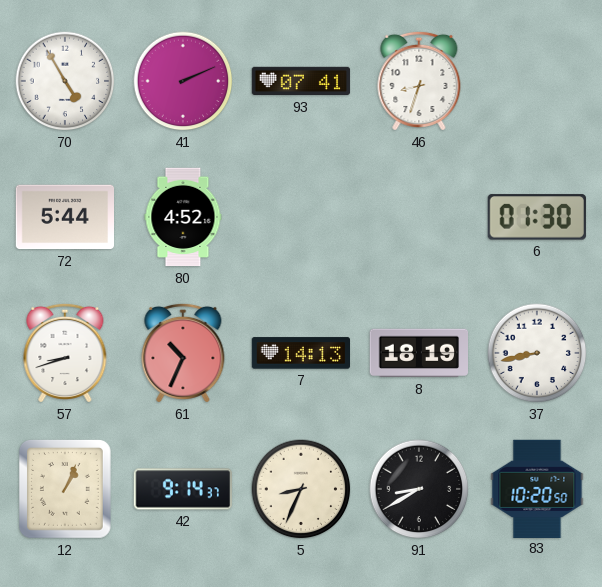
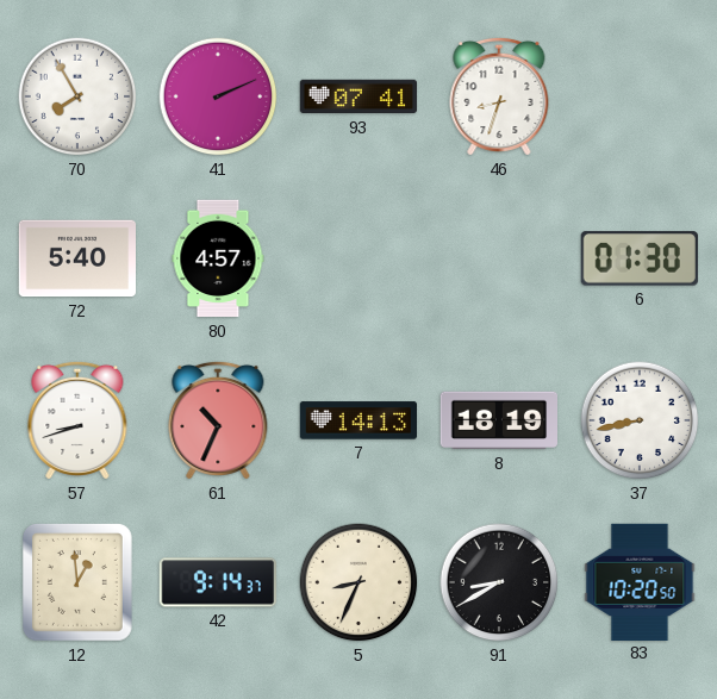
70: 4:55 -> 7:55 (77, 96)
72: 5:44 -> 5:40 (76, 258)
80: 4:52 -> 4:57 (218, 258)
12: 1:04 -> 12:59 (77, 583)
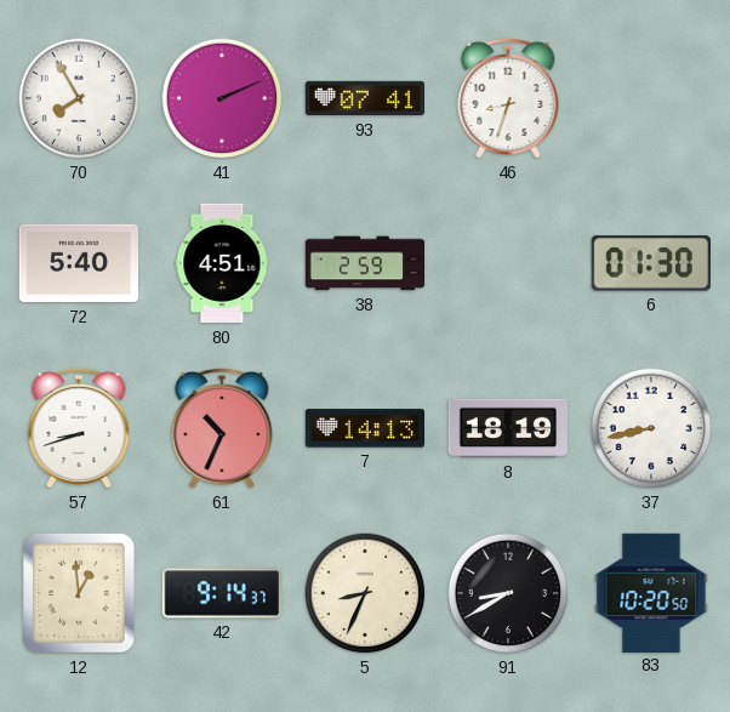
80: 4:57 -> 4:51 (222, 263)
38: none -> 2:59 (365, 263)
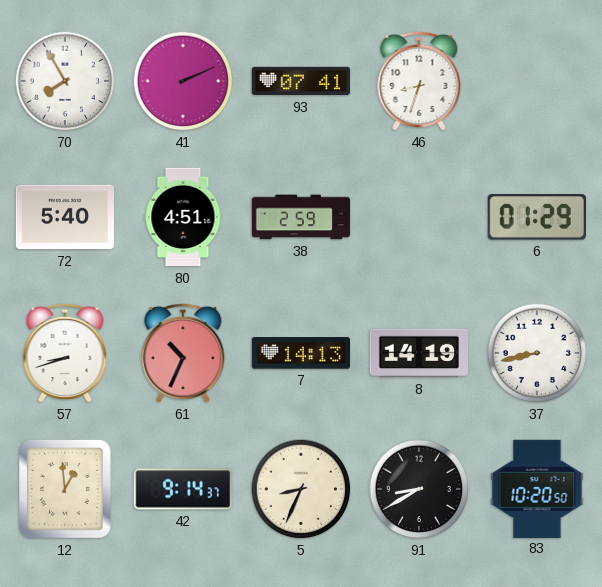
6: 01:30 -> 01:29 (537, 217)
8: 18:19 -> 14:19 (418, 353)
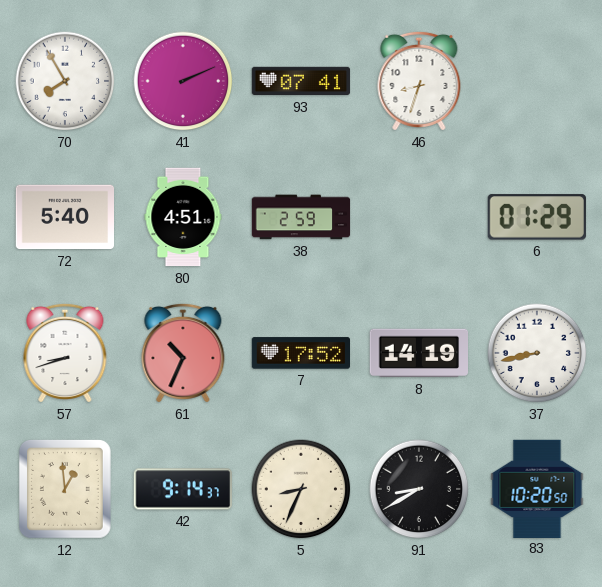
7: 14:13 -> 17:52 (300, 353)
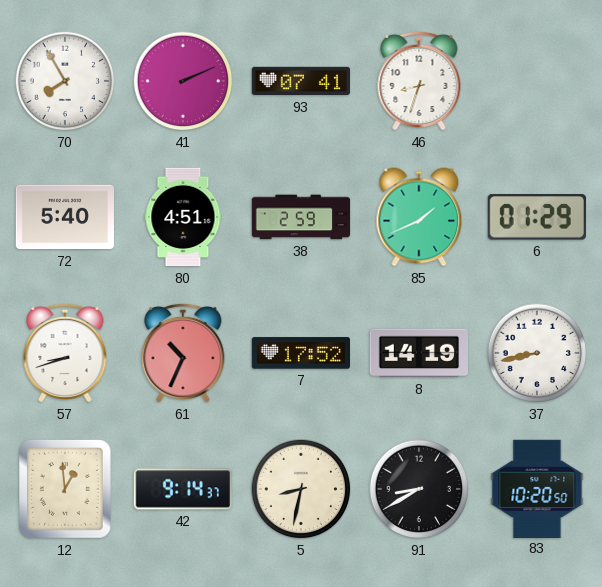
85: none -> 1:41 (419, 217)
5: 8:34 -> 8:32 (301, 489)
